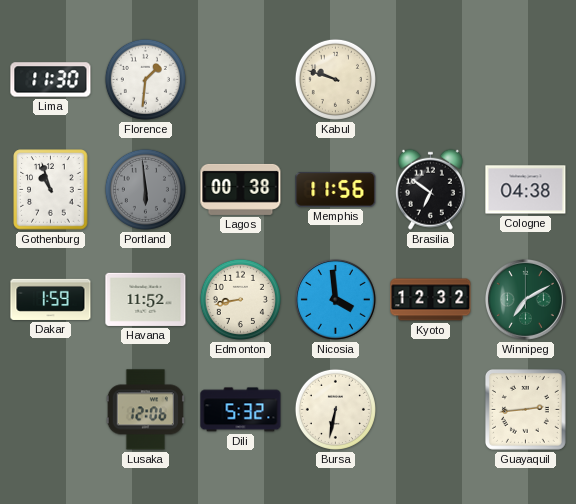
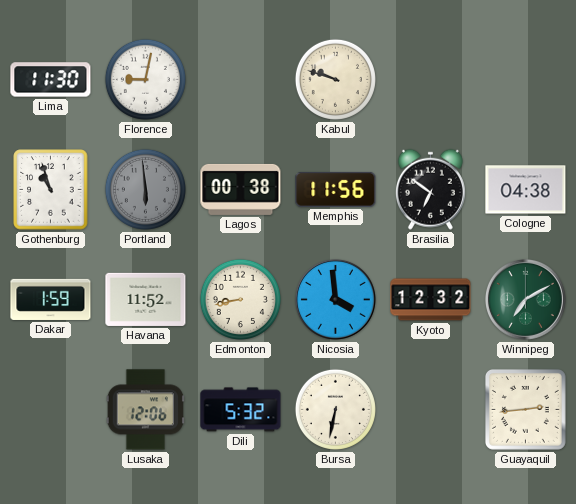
Florence: 1:31 -> 9:02 (145, 79)
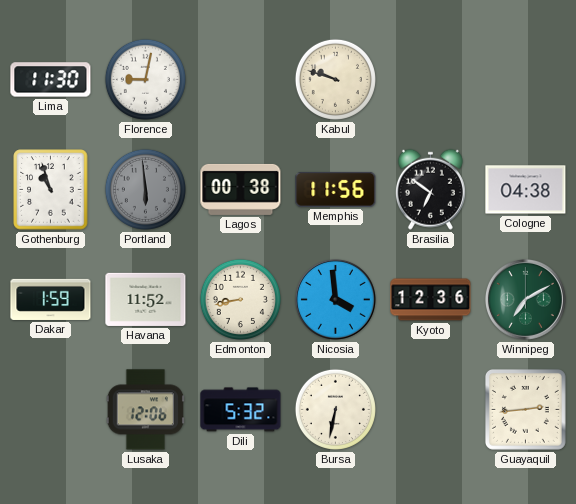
Kyoto: 12:32 -> 12:36 (431, 300)
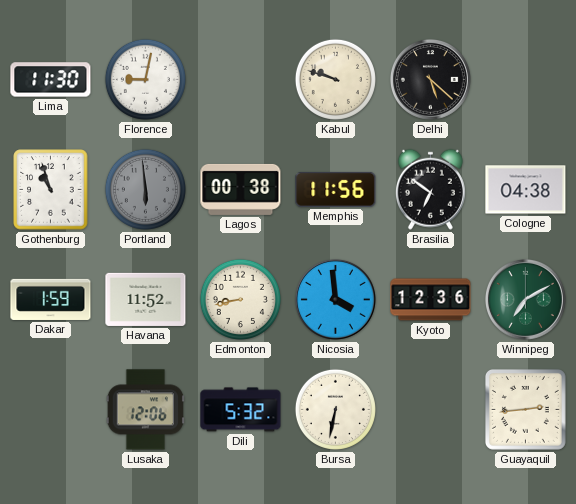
Delhi: none -> 5:22 (430, 79)
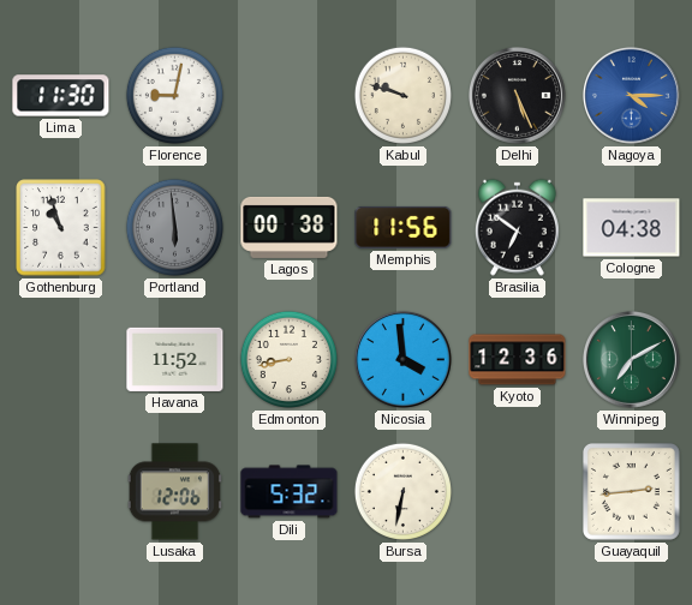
Delhi: 5:22 -> 5:26 (517, 95)
Nagoya: none -> 4:15 (631, 95)
Dakar: 1:59 -> none (51, 299)
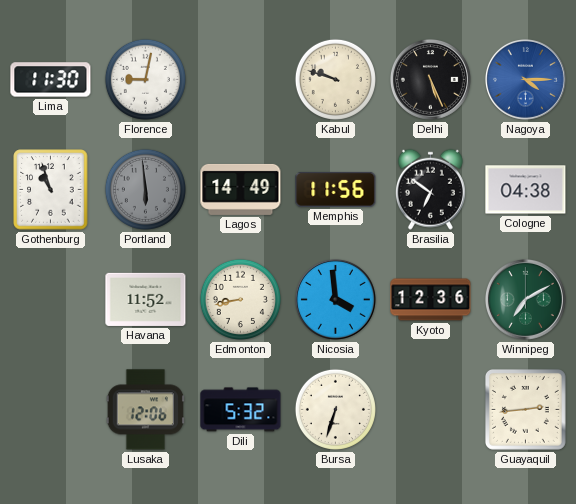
Lagos: 00:38 -> 14:49 (241, 189)
Bursa: 6:32 -> 6:33 (335, 409)
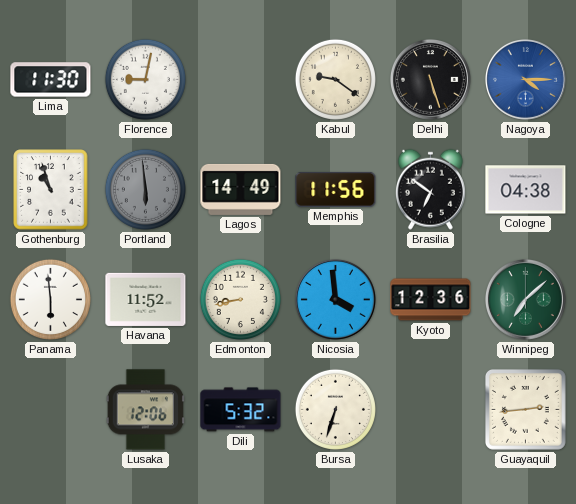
Kabul: 9:48 -> 9:21 (335, 79)
Delhi: 5:26 -> 5:27 (430, 79)
Panama: none -> 5:59 (50, 299)
Winnipeg: 7:10 -> 7:08 (525, 299)
